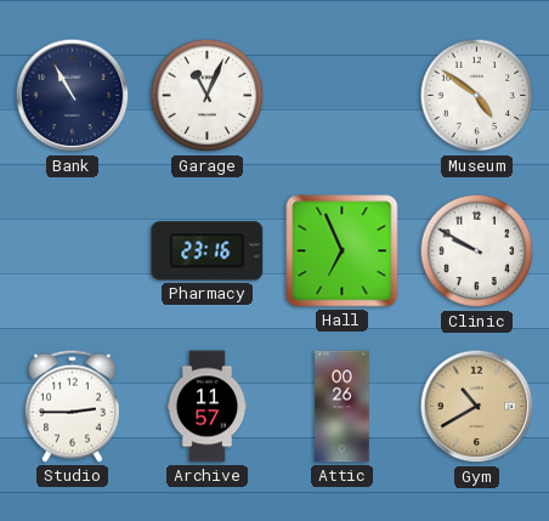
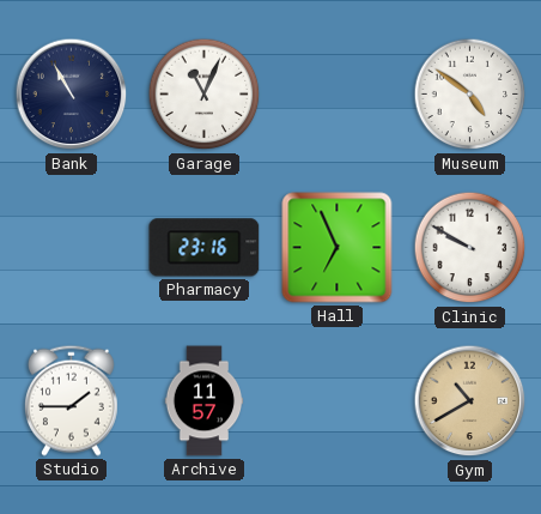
Studio: 2:45 -> 1:45 (71, 400)
Attic: 00:26 -> none (343, 407)
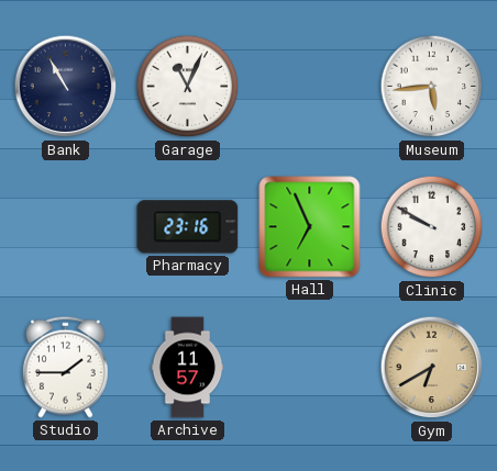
Museum: 4:51 -> 5:44 (432, 87)
Gym: 10:40 -> 6:40 (432, 368)
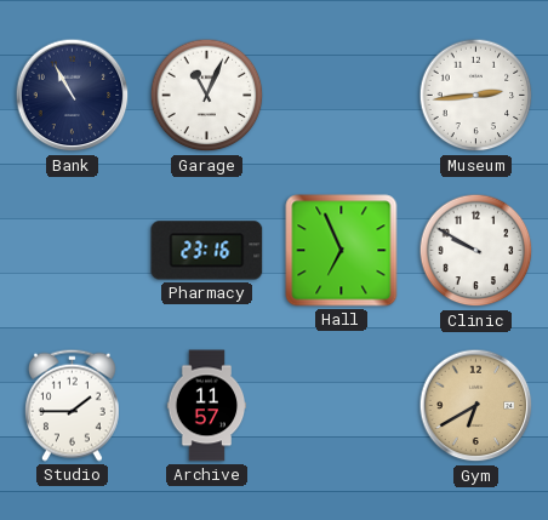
Museum: 5:44 -> 2:44 (476, 96)
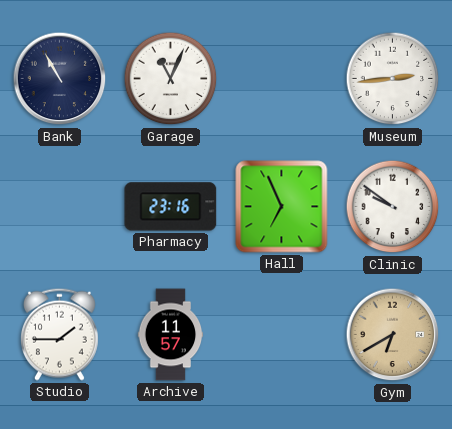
Clinic: 9:50 -> 9:51 (393, 207)
